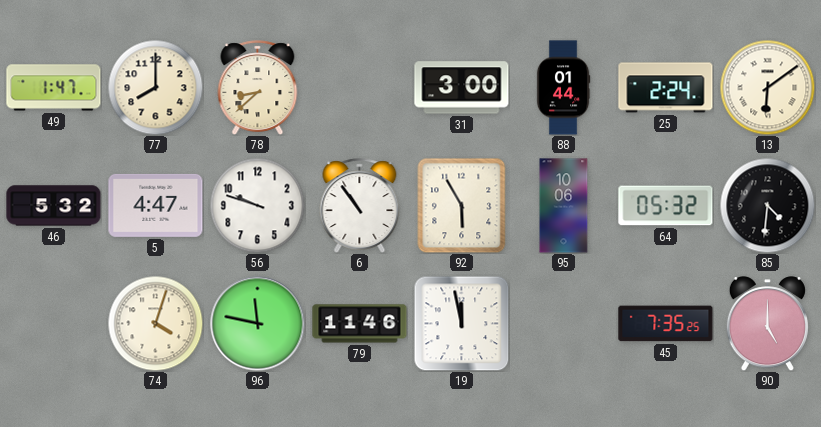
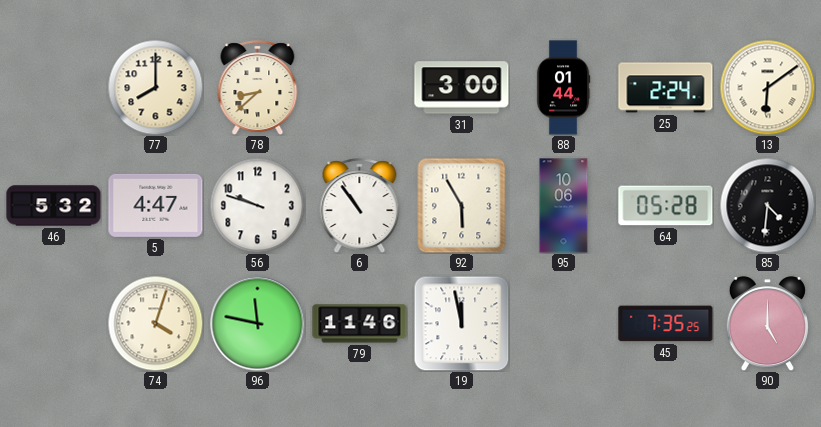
49: 1:47 -> none (54, 88)
64: 05:32 -> 05:28 (666, 206)
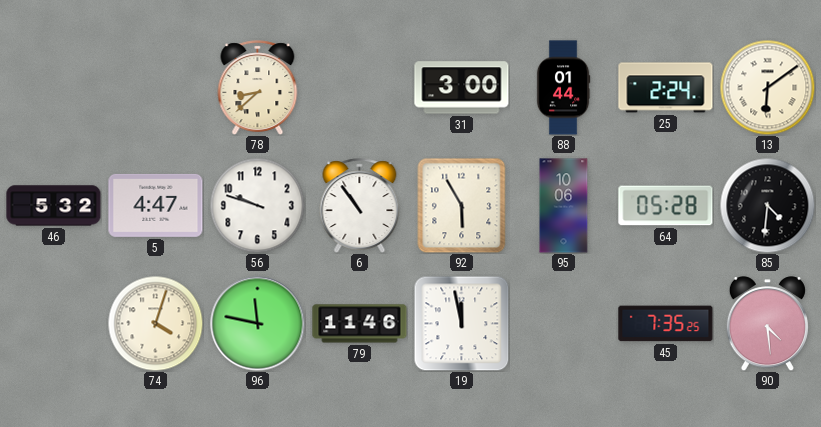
77: 8:00 -> none (155, 87)
90: 5:00 -> 4:29 (767, 324)
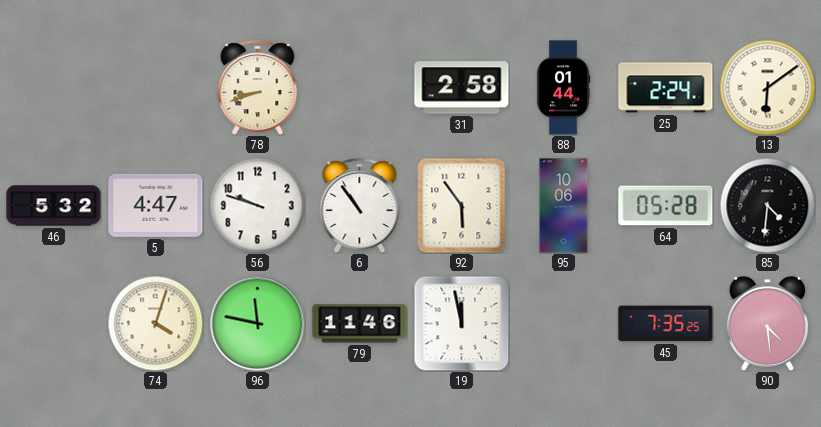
78: 8:38 -> 8:42 (258, 87)
31: 3:00 -> 2:58 (462, 88)
92: 5:55 -> 5:54 (462, 205)
